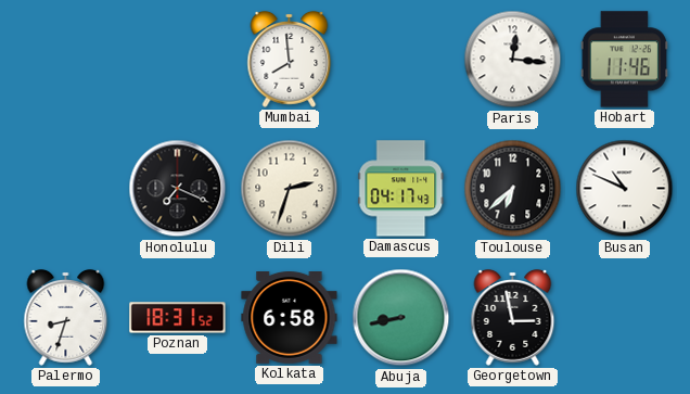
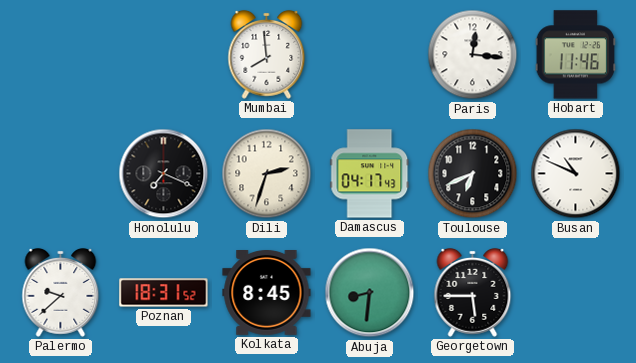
Toulouse: 6:38 -> 6:41 (473, 174)
Palermo: 8:33 -> 9:38 (61, 293)
Kolkata: 6:58 -> 8:45 (267, 293)
Abuja: 8:43 -> 8:31 (370, 293)
Georgetown: 2:58 -> 5:45 (473, 293)
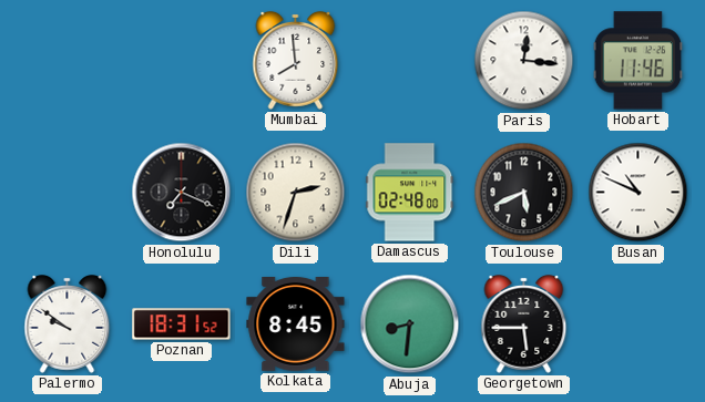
Damascus: 04:17 -> 02:48 (410, 193)
Toulouse: 6:41 -> 5:41 (524, 193)
Palermo: 9:38 -> 9:51 (68, 324)
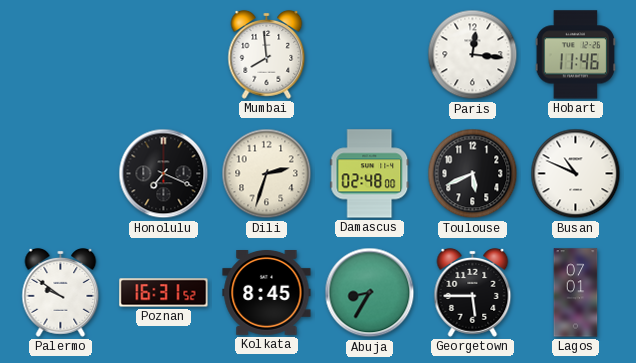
Poznan: 18:31 -> 16:31 (164, 293)
Abuja: 8:31 -> 8:35 (370, 293)
Lagos: none -> 07:01 (576, 293)
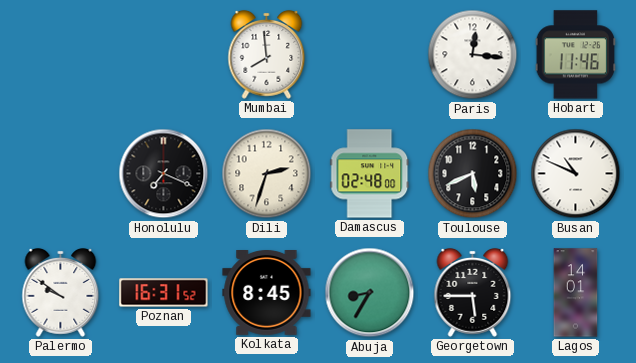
Lagos: 07:01 -> 14:01 (576, 293)
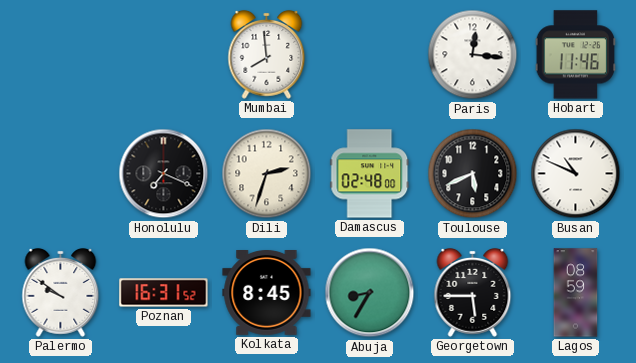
Lagos: 14:01 -> 08:59 (576, 293)
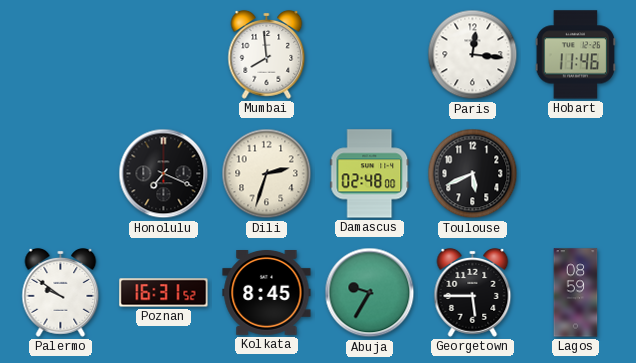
Busan: 10:49 -> none (576, 174)
Abuja: 8:35 -> 9:35 (370, 293)
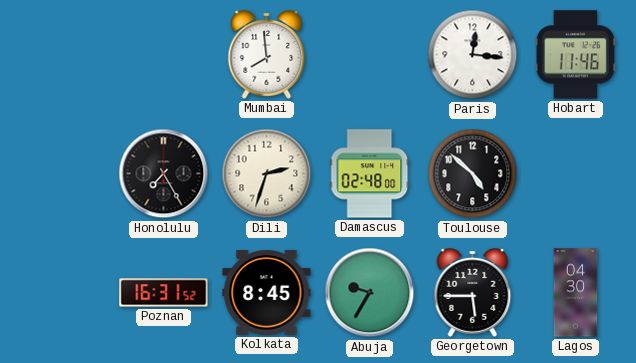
Honolulu: 7:19 -> 7:25 (164, 174)
Toulouse: 5:41 -> 4:52 (473, 174)
Palermo: 9:51 -> none (61, 293)
Lagos: 08:59 -> 04:30 (576, 293)
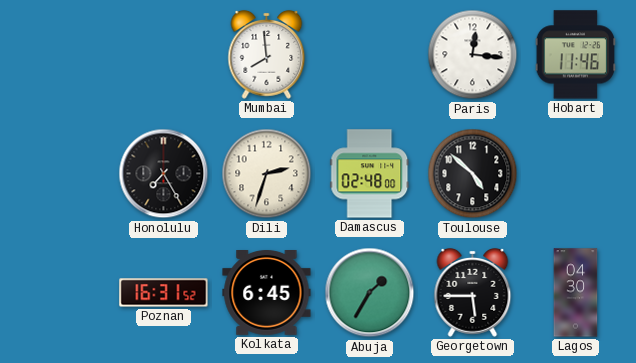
Kolkata: 8:45 -> 6:45 (267, 293)
Abuja: 9:35 -> 1:35 (370, 293)
